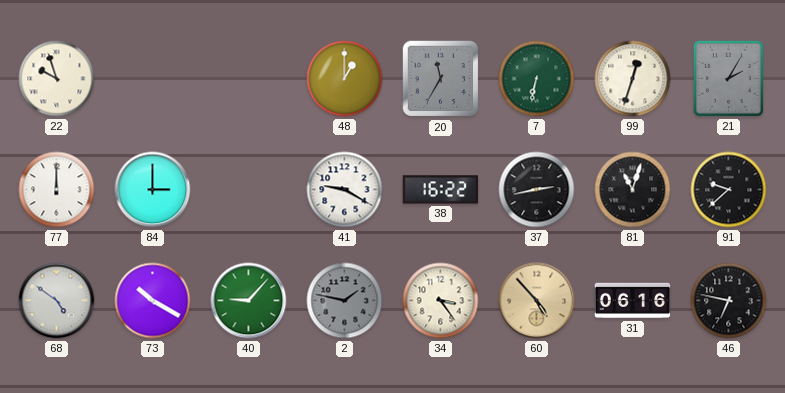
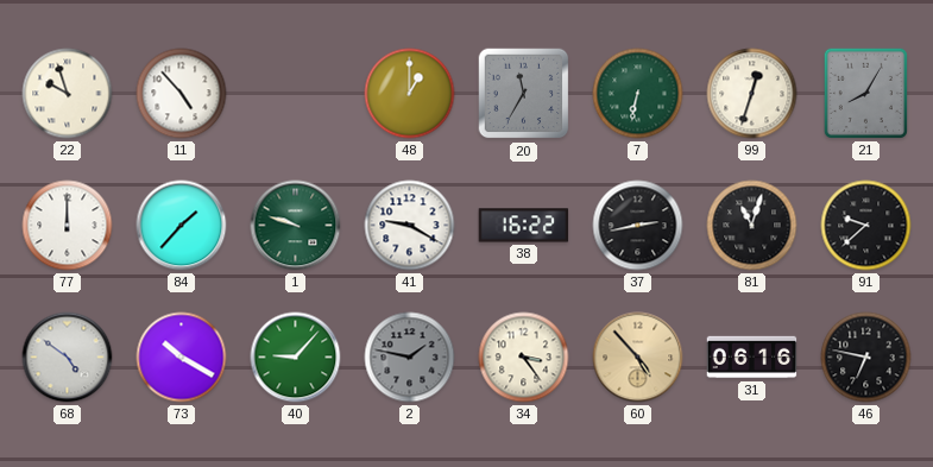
11: none -> 4:53 (182, 94)
21: 2:05 -> 8:05 (865, 93)
84: 3:00 -> 1:37 (182, 226)
1: none -> 9:48 (296, 226)
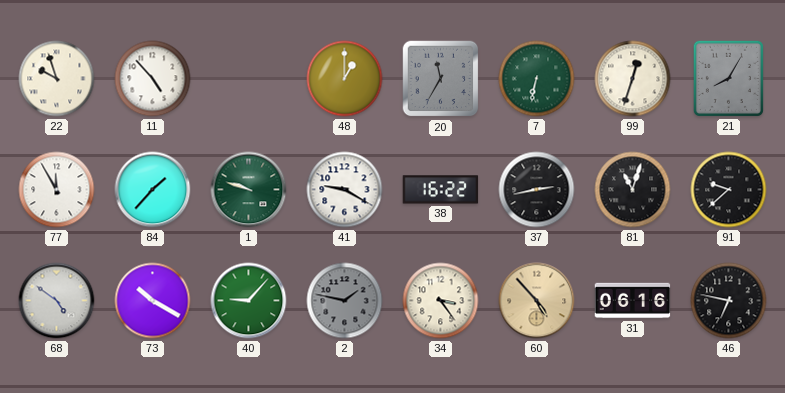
77: 12:00 -> 11:55 (57, 190)
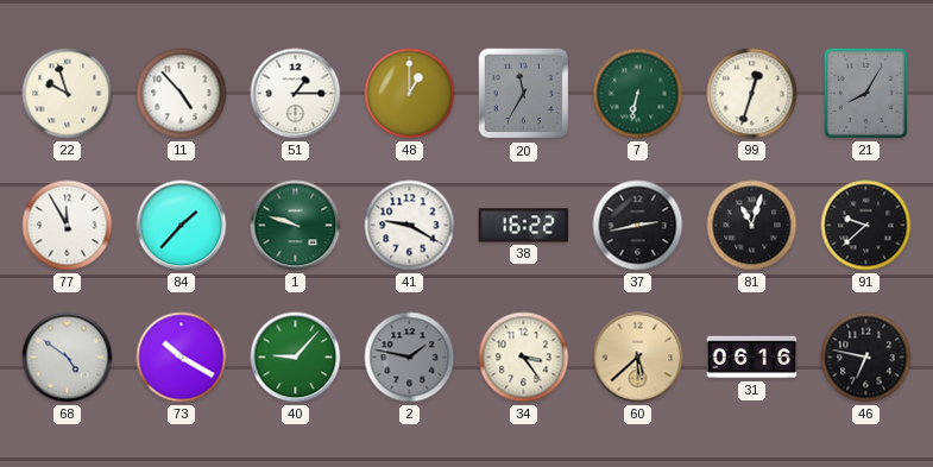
51: none -> 1:15 (296, 94)
60: 4:53 -> 5:38 (638, 358)
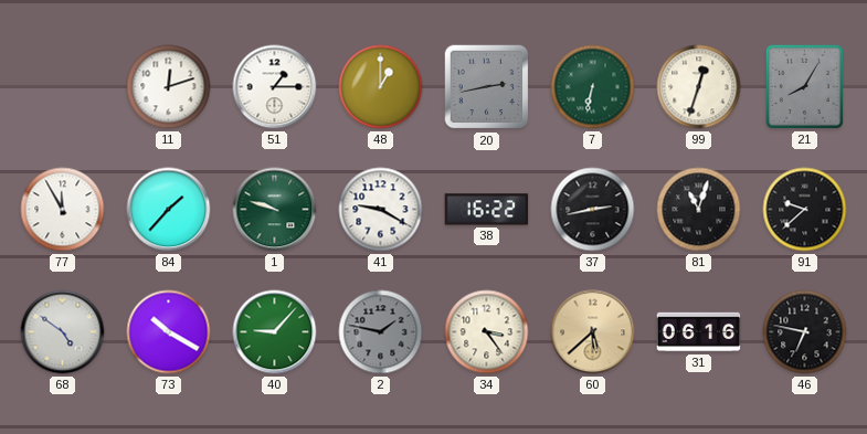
22: 9:57 -> none (68, 94)
11: 4:53 -> 12:12 (169, 87)
20: 11:35 -> 2:43 (487, 87)
